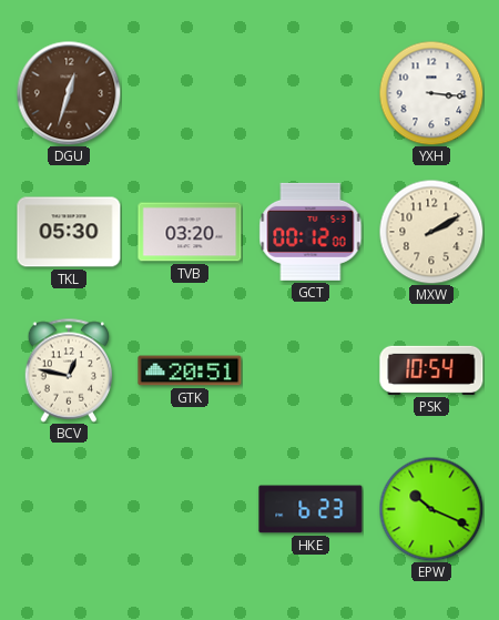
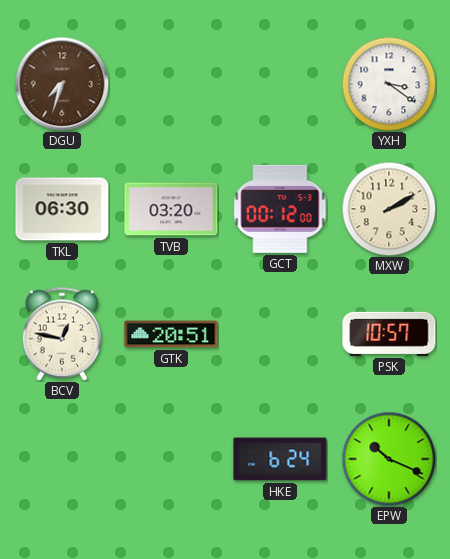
DGU: 12:33 -> 7:33 (62, 84)
YXH: 3:16 -> 3:21 (389, 84)
TKL: 05:30 -> 06:30 (62, 209)
PSK: 10:54 -> 10:57 (389, 334)
HKE: 6:23 -> 6:24 (280, 459)
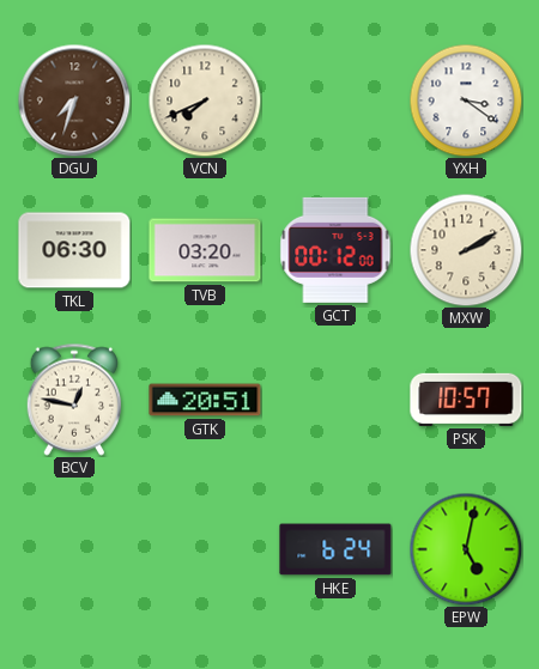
VCN: none -> 7:41 (205, 101)
EPW: 10:19 -> 5:02 (466, 549)
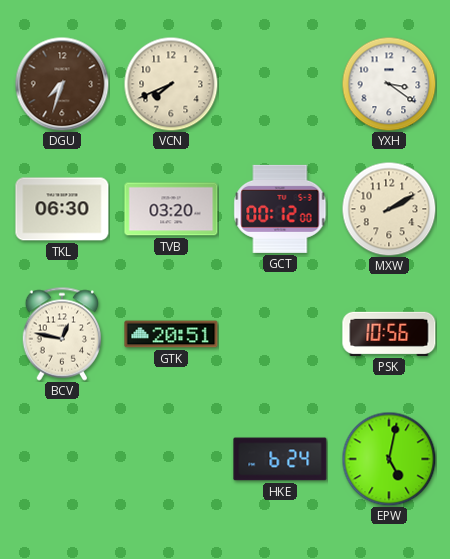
PSK: 10:57 -> 10:56 (389, 334)
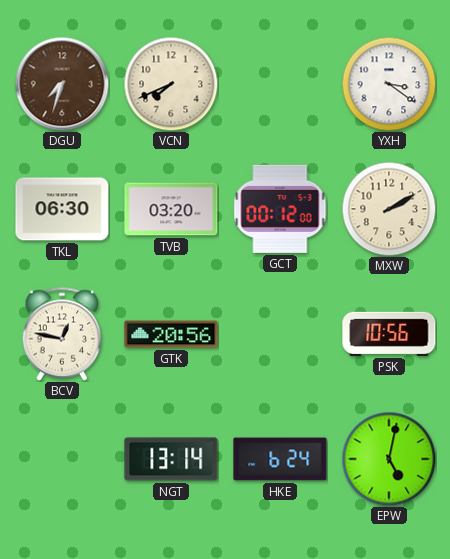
GTK: 20:51 -> 20:56 (171, 334)
NGT: none -> 13:14 (171, 459)
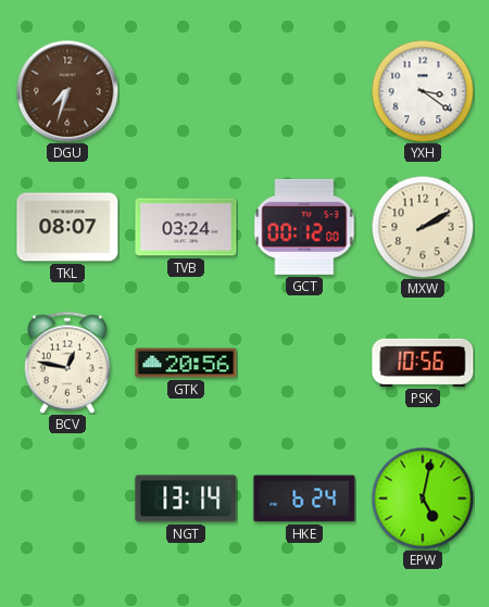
VCN: 7:41 -> none (171, 84)
TKL: 06:30 -> 08:07 (67, 227)
TVB: 03:20 -> 03:24 (186, 227)
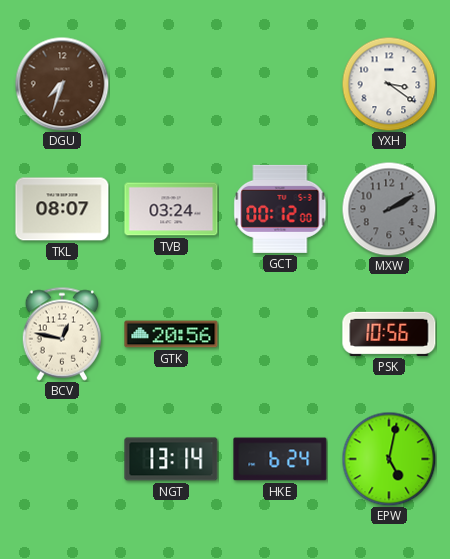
MXW dial: cream -> grey (389, 209)
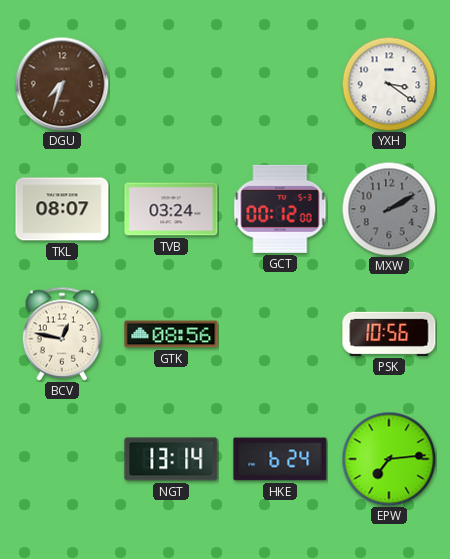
GTK: 20:56 -> 08:56 (171, 334)
EPW: 5:02 -> 7:14 (389, 459)
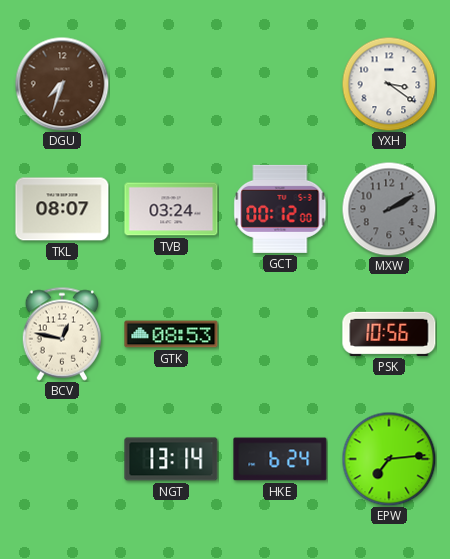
GTK: 08:56 -> 08:53 (171, 334)
